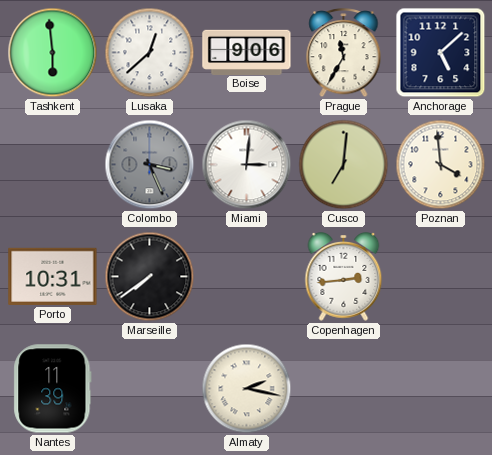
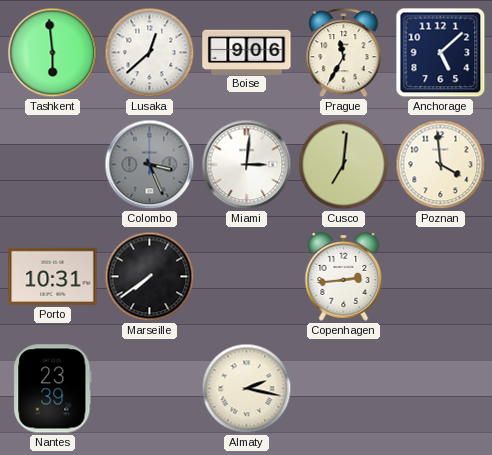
Nantes: 11:39 -> 23:39 (53, 389)
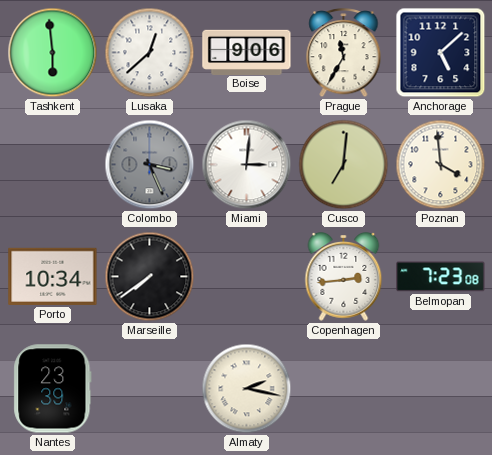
Porto: 10:31 -> 10:34 (53, 276)
Belmopan: none -> 7:23 (441, 277)
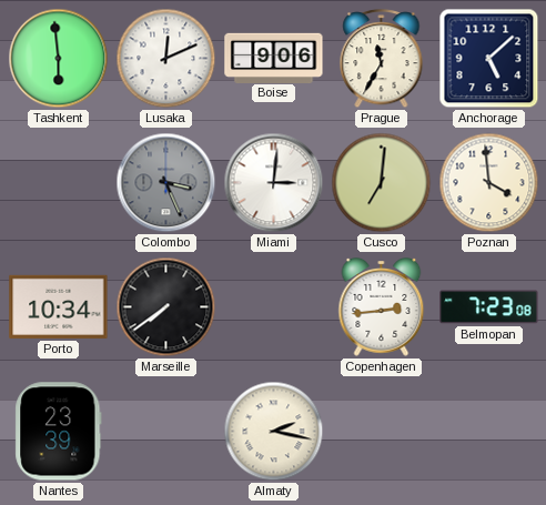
Lusaka: 12:38 -> 12:11 (166, 59)
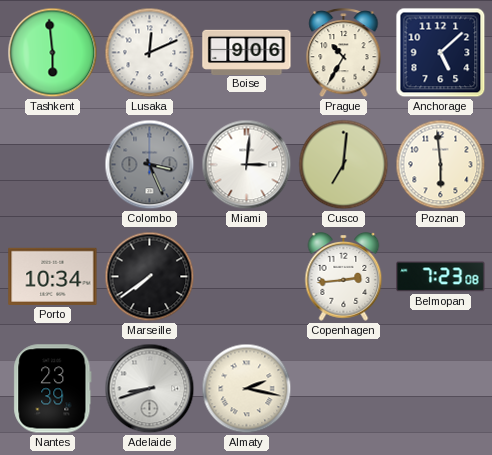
Prague: 11:35 -> 10:35 (344, 54)
Poznan: 3:59 -> 5:59 (441, 165)
Adelaide: none -> 8:42 (150, 389)
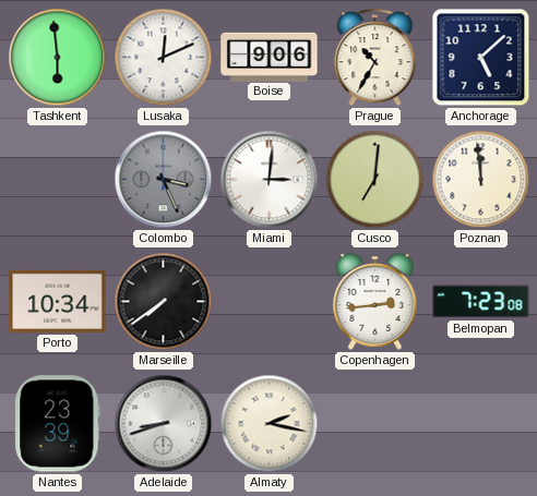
Poznan: 5:59 -> 11:59 (481, 180)
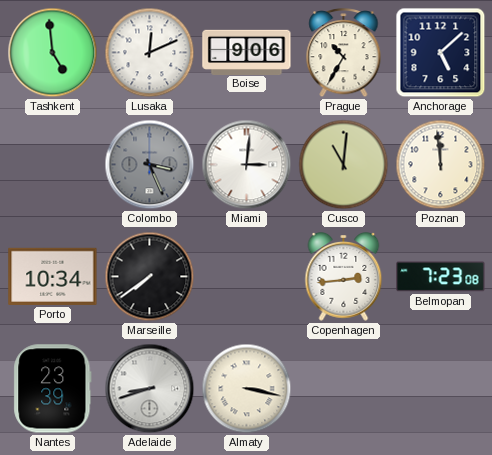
Tashkent: 5:59 -> 4:59 (53, 53)
Cusco: 7:01 -> 11:01 (344, 165)
Almaty: 2:17 -> 3:17 (247, 389)
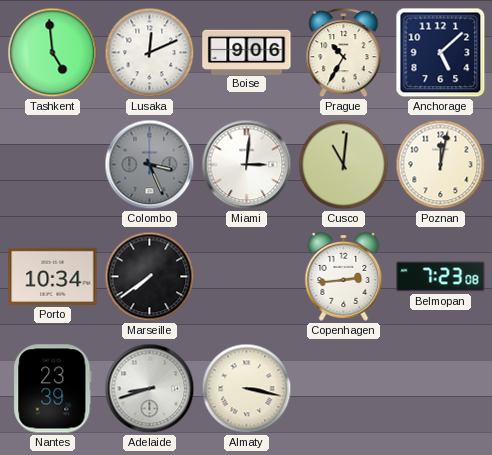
Poznan: 11:59 -> 12:02 (441, 165)
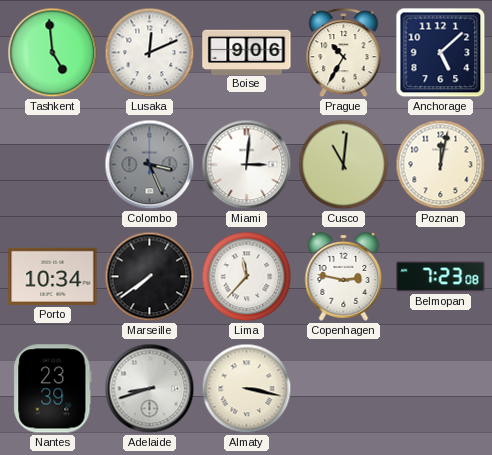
Lima: none -> 11:37 (247, 277)
Copenhagen: 2:44 -> 2:47 (344, 277)
